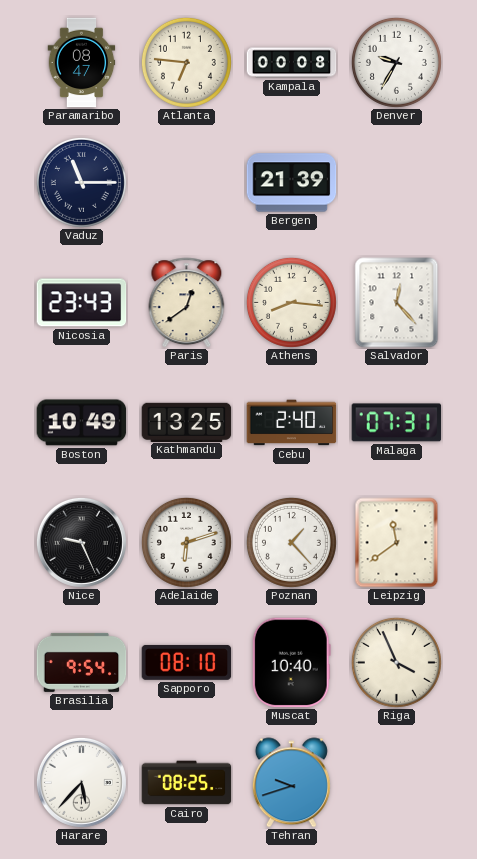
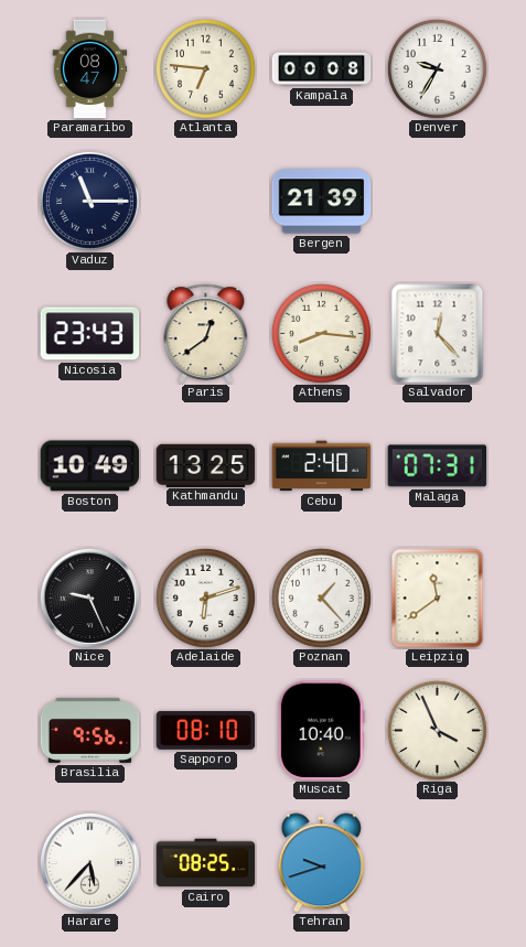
Brasilia: 9:54 -> 9:56 (90, 730)
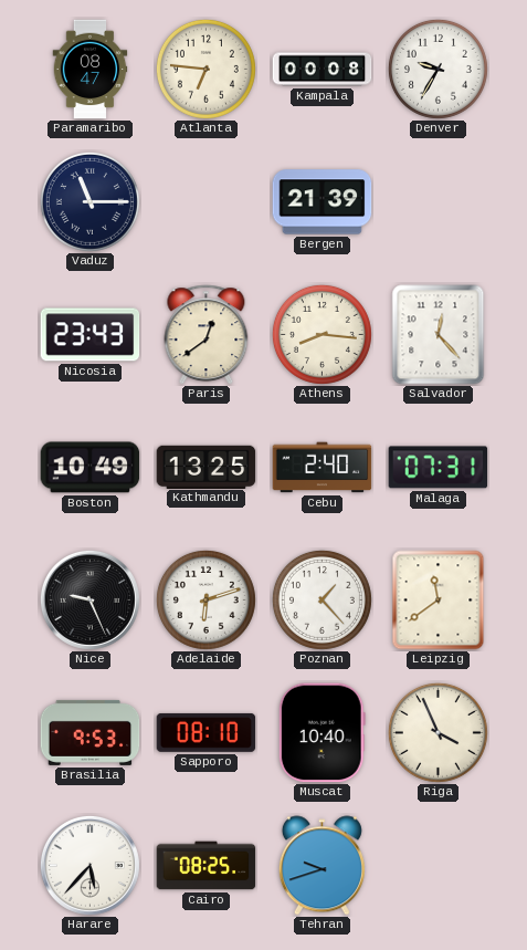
Brasilia: 9:56 -> 9:53 (91, 732)
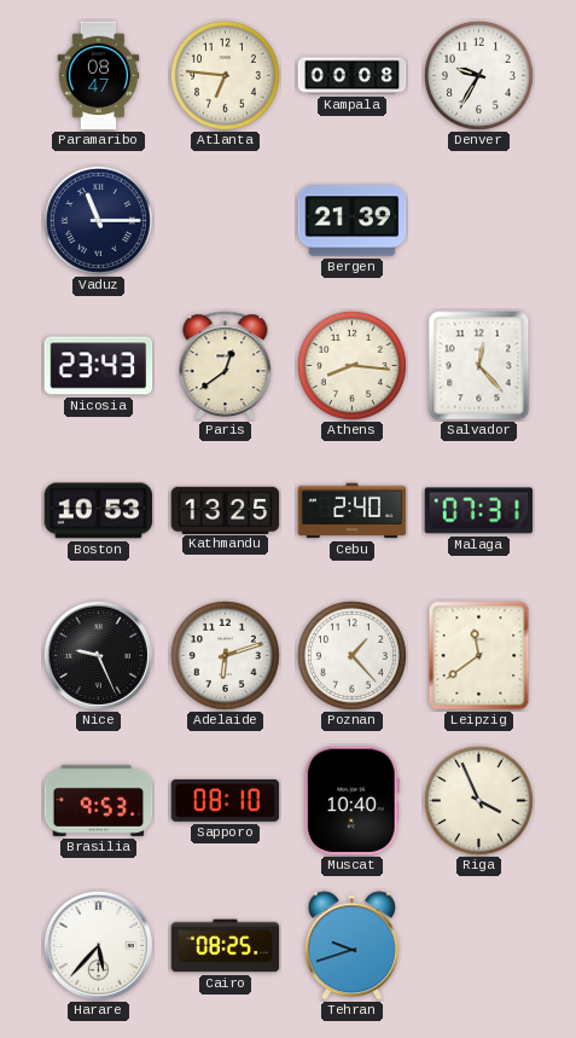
Boston: 10:49 -> 10:53 (99, 511)
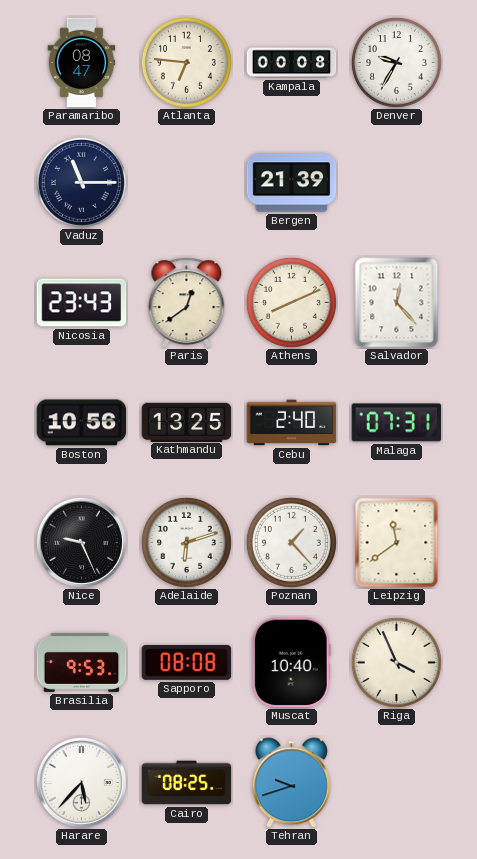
Athens: 8:16 -> 8:11 (291, 302)
Boston: 10:53 -> 10:56 (82, 423)
Sapporo: 08:10 -> 08:08 (187, 662)
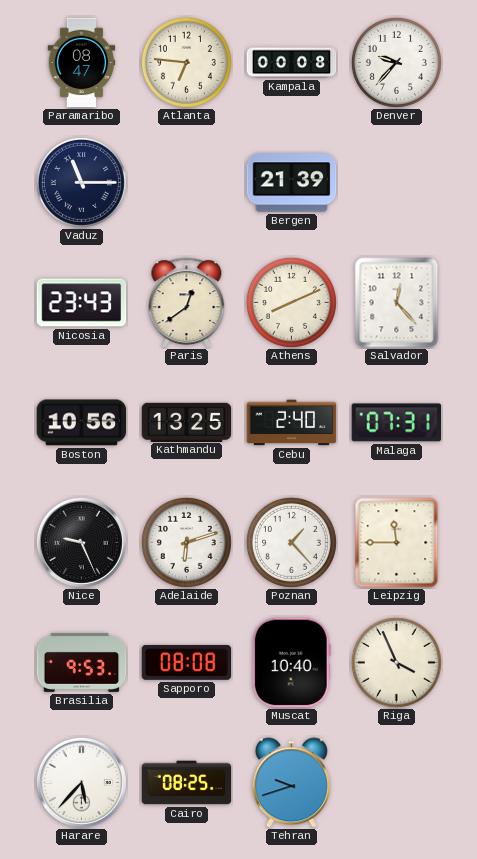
Denver: 9:35 -> 9:37 (396, 62)
Leipzig: 11:39 -> 11:45 (397, 543)
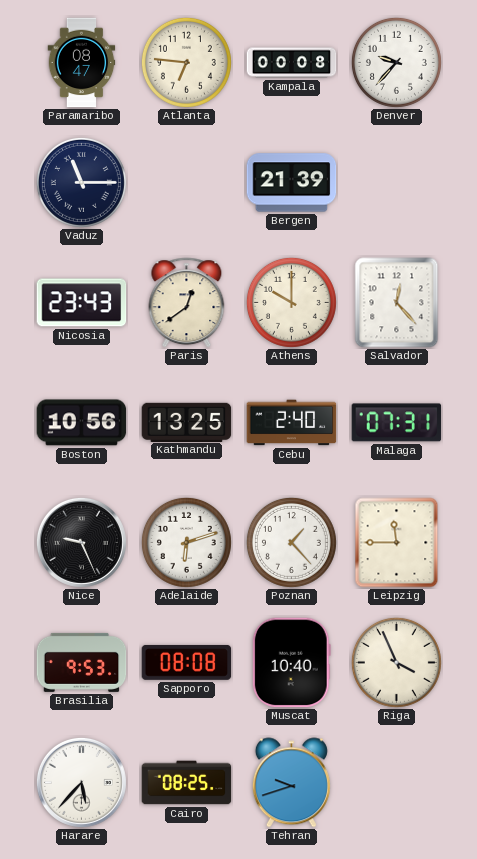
Athens: 8:11 -> 10:00 (291, 302)
